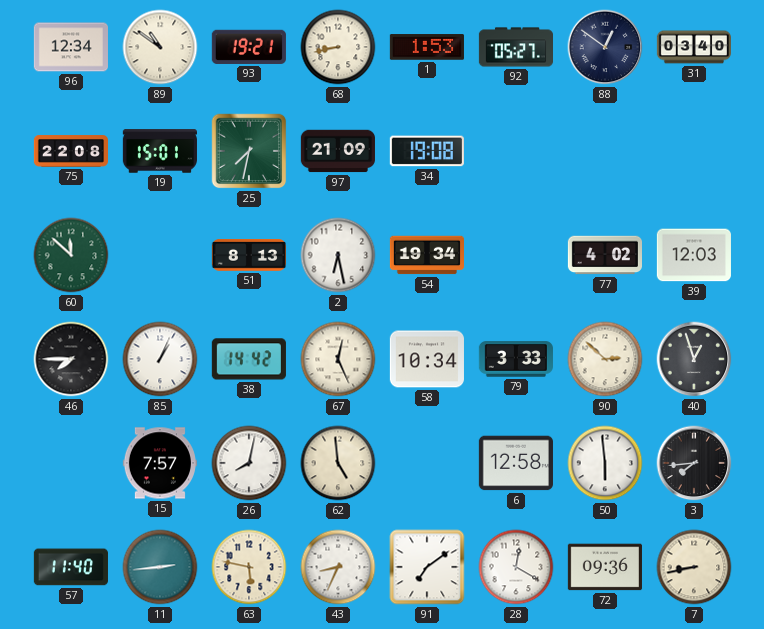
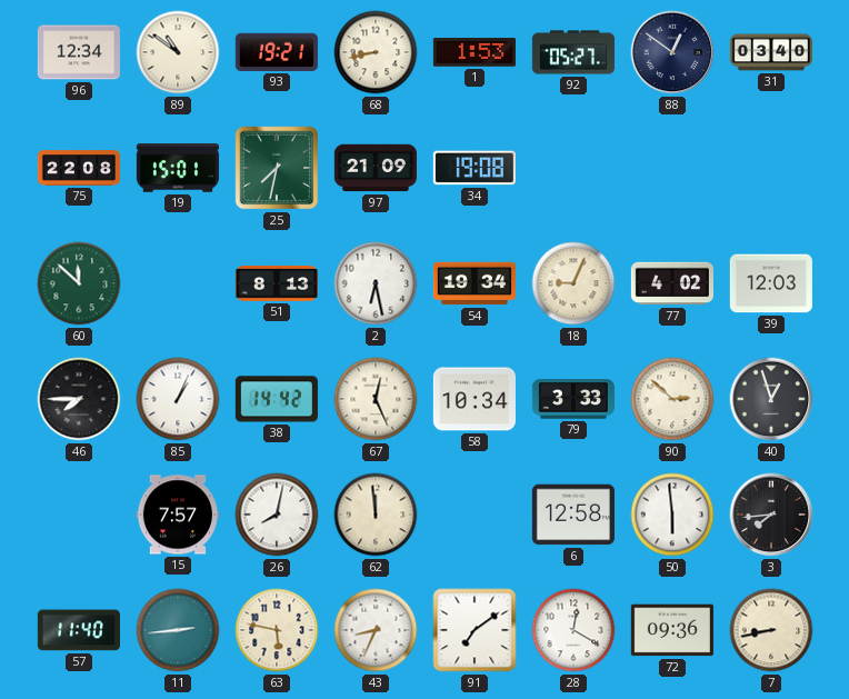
18: none -> 9:04 (573, 283)
62: 4:59 -> 11:59 (376, 515)
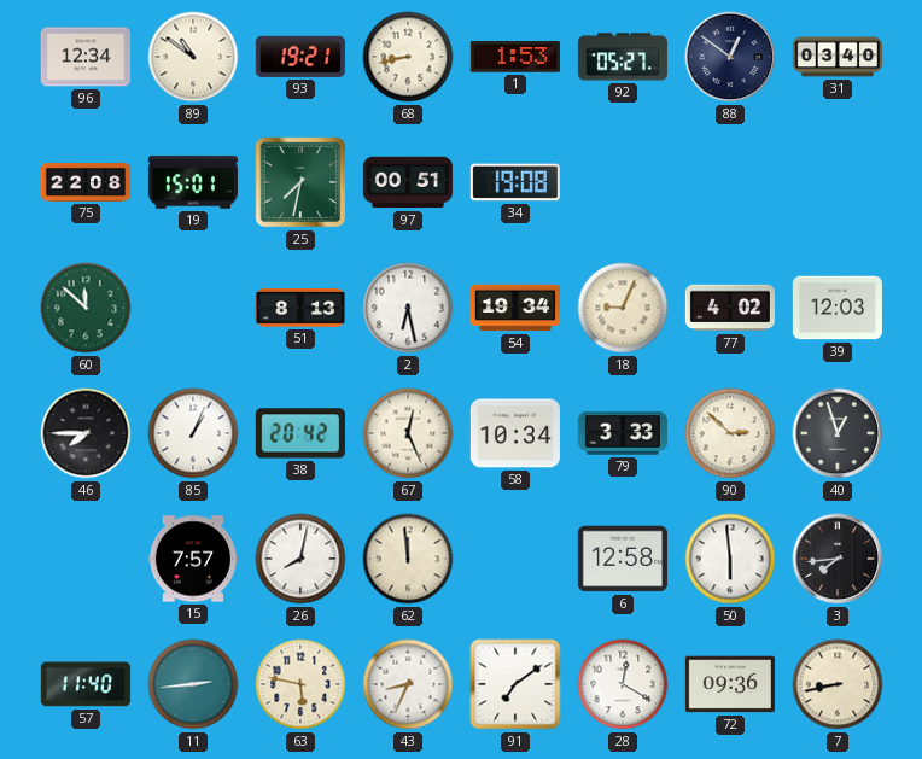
97: 21:09 -> 00:51 (408, 182)
38: 14:42 -> 20:42 (300, 433)
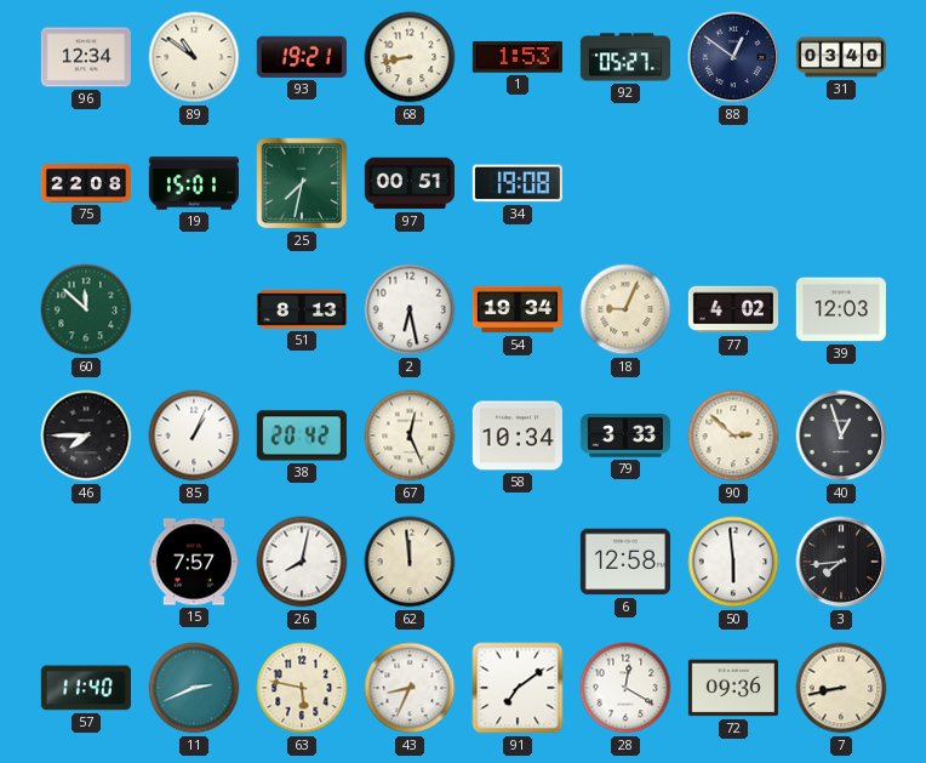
11: 2:44 -> 2:41 (194, 688)
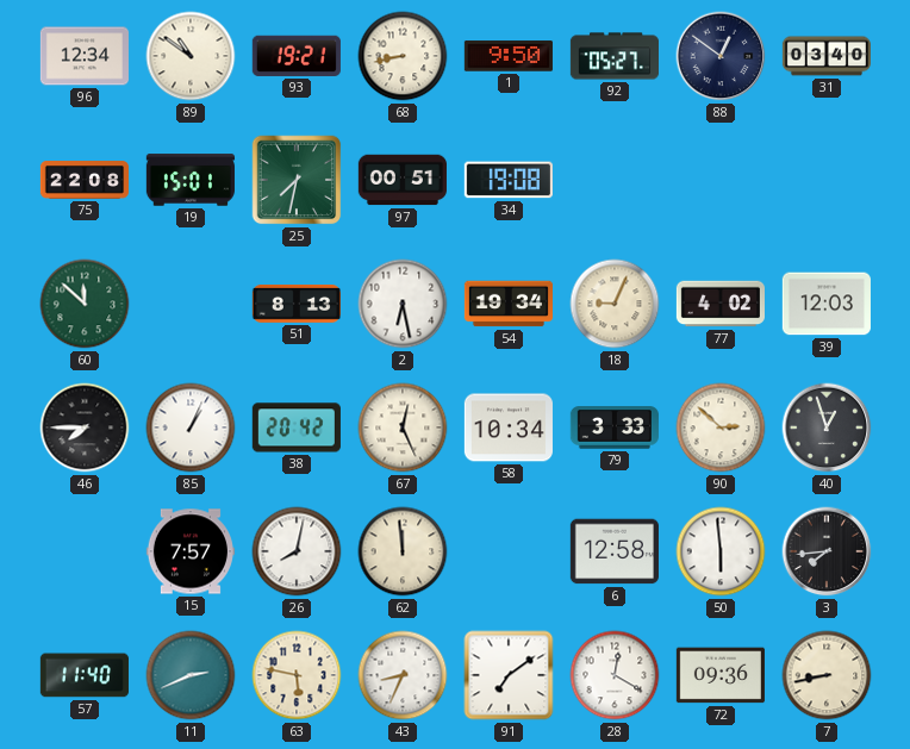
1: 1:53 -> 9:50 (509, 56)
